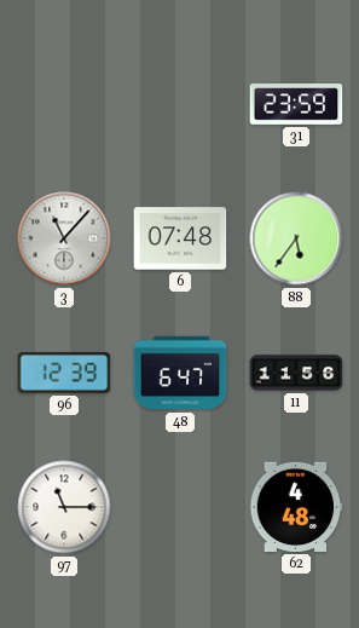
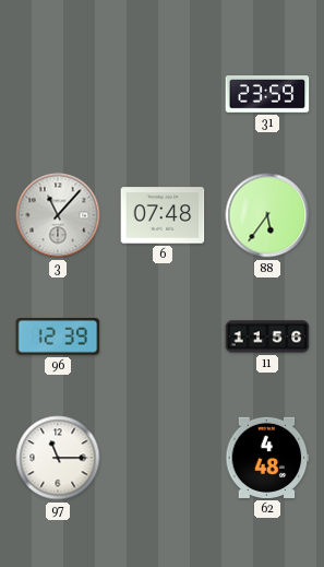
48: 6:47 -> none (180, 373)
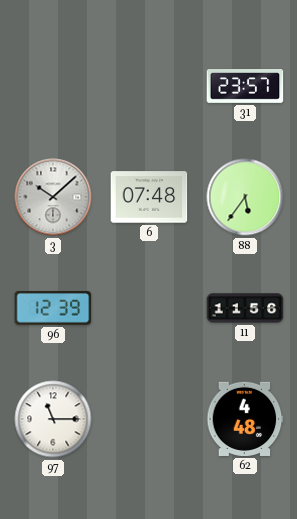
31: 23:59 -> 23:57 (245, 87)
3: 11:07 -> 10:08 (53, 197)
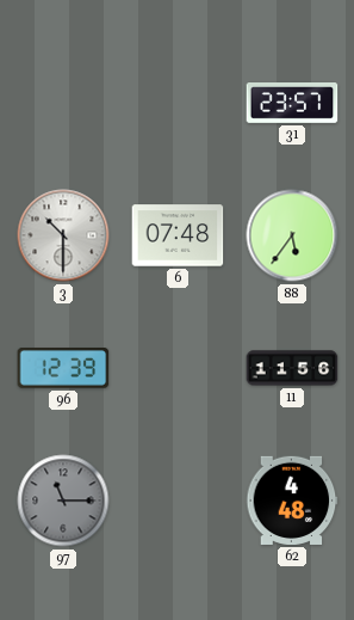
3: 10:08 -> 10:30 (63, 235)
97 dial: white -> grey (63, 501)
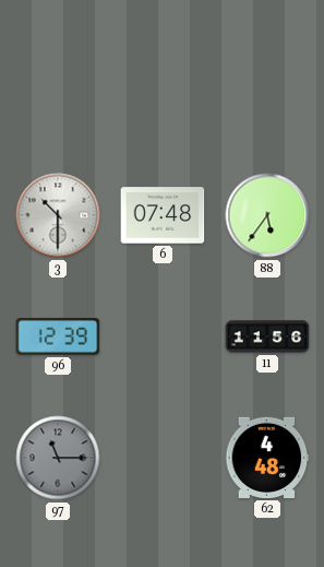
31: 23:57 -> none (292, 104)
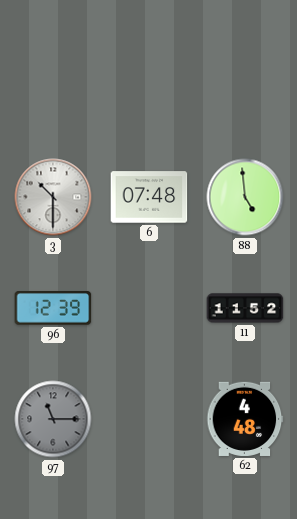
88: 5:36 -> 4:59 (245, 197)
11: 11:56 -> 11:52 (245, 308)
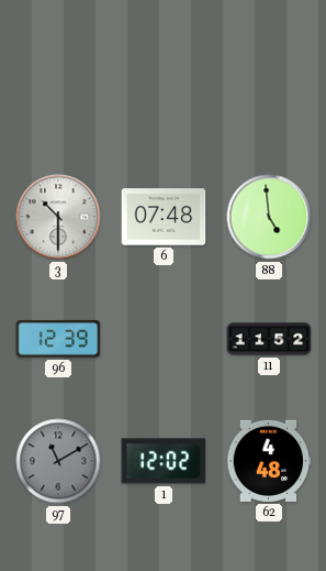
97: 11:15 -> 11:10 (58, 461)
1: none -> 12:02 (164, 461)
